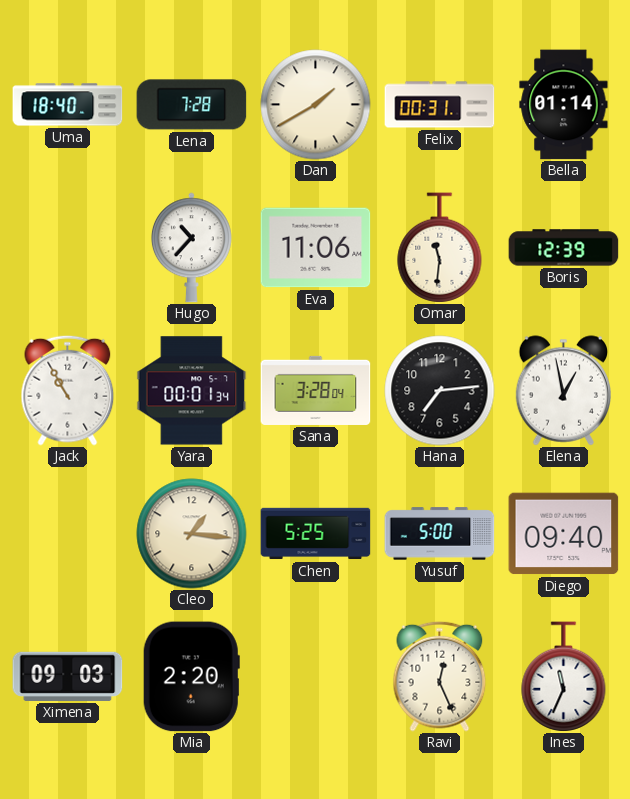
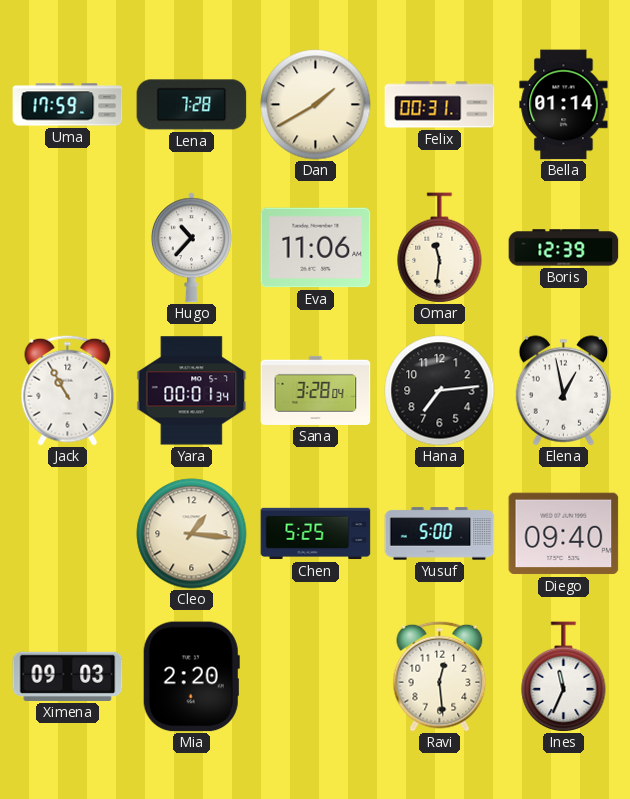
Uma: 18:40 -> 17:59 (68, 105)
Ravi: 12:26 -> 12:29 (440, 676)
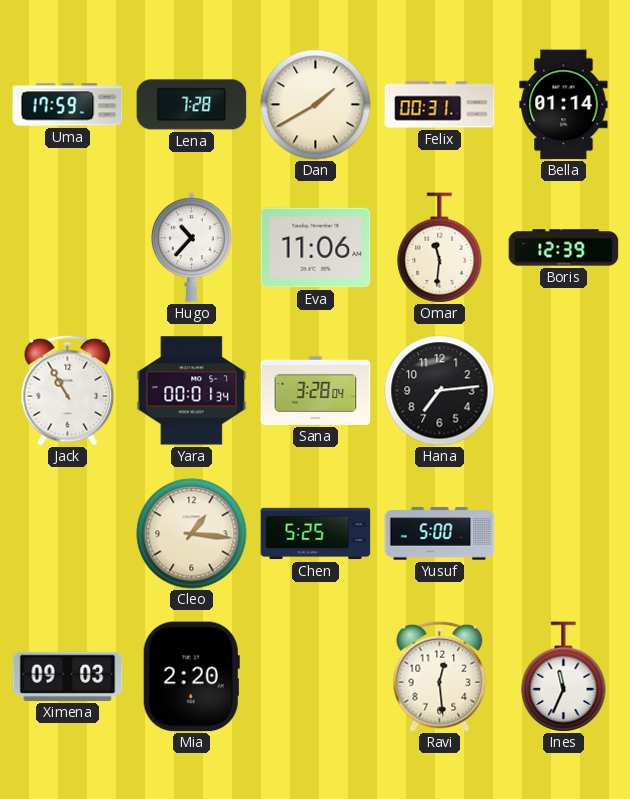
Elena: 12:58 -> none (563, 391)
Diego: 09:40 -> none (564, 534)
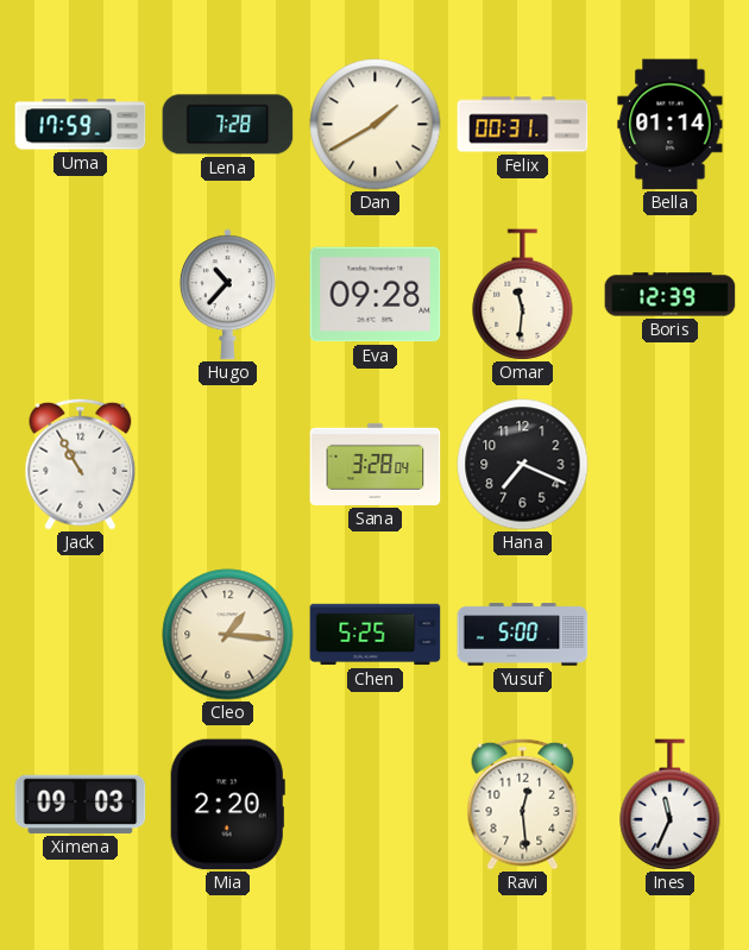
Eva: 11:06 -> 09:28 (376, 295)
Yara: 00:01 -> none (192, 391)
Hana: 7:14 -> 7:19 (523, 465)
